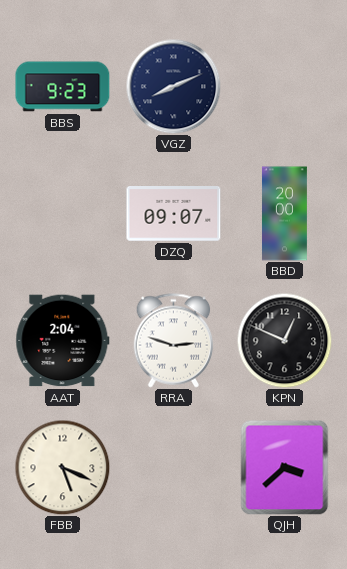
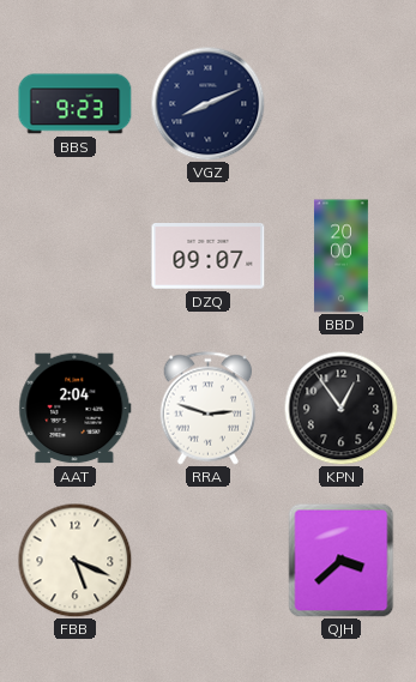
KPN: 12:49 -> 12:54 (340, 408)
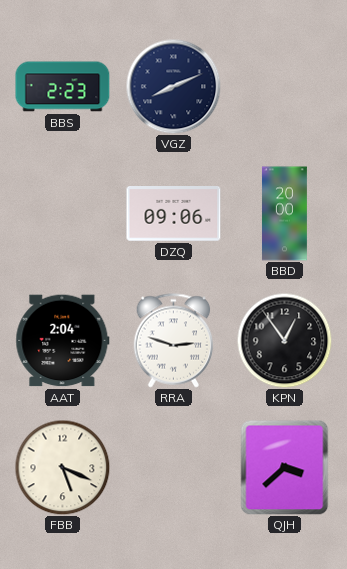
BBS: 9:23 -> 2:23 (63, 87)
DZQ: 09:07 -> 09:06 (174, 214)
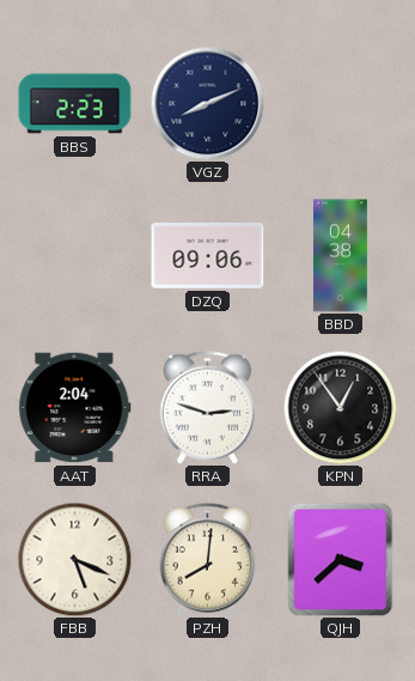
BBD: 20:00 -> 04:38 (340, 256)
PZH: none -> 8:01 (208, 560)
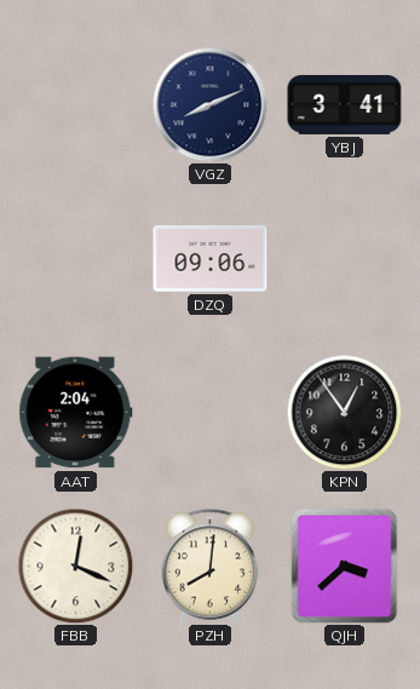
BBS: 2:23 -> none (75, 104)
YBJ: none -> 3:41 (345, 104)
BBD: 04:38 -> none (340, 256)
RRA: 2:48 -> none (208, 408)
FBB: 5:19 -> 12:19 (75, 565)
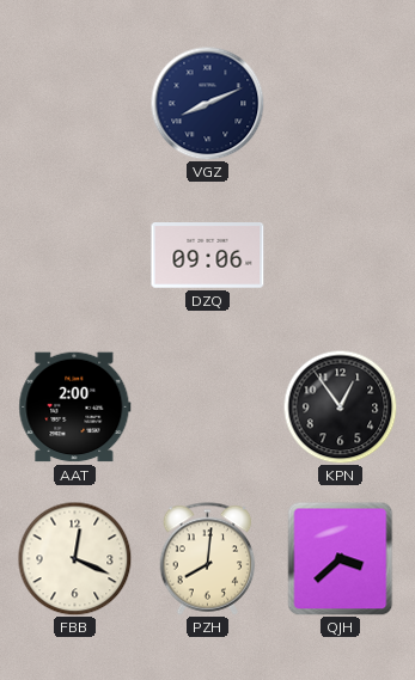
YBJ: 3:41 -> none (345, 104)
AAT: 2:04 -> 2:00 (75, 408)
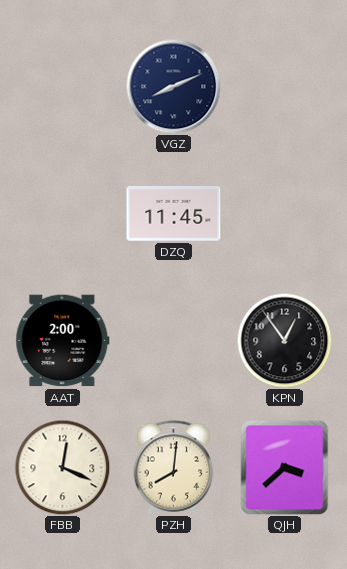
DZQ: 09:06 -> 11:45 (174, 214)
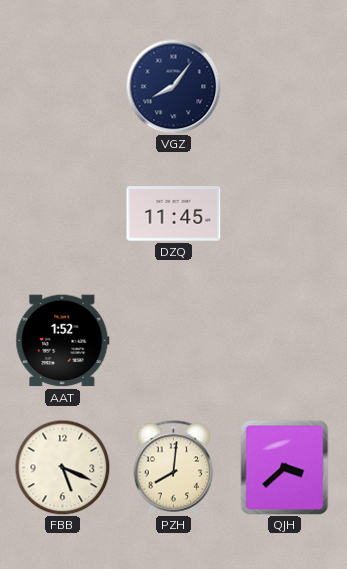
VGZ: 8:11 -> 8:06 (173, 86)
AAT: 2:00 -> 1:52 (63, 341)
KPN: 12:54 -> none (284, 340)
FBB: 12:19 -> 5:19 (62, 467)
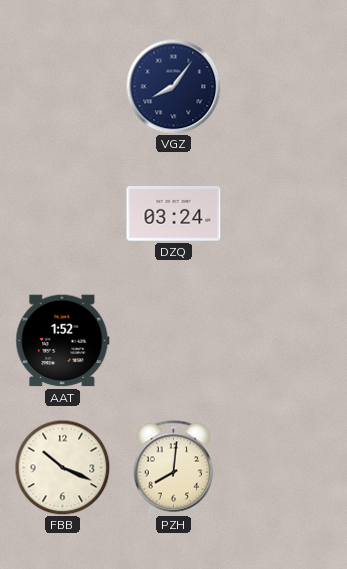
DZQ: 11:45 -> 03:24 (174, 214)
FBB: 5:19 -> 10:19 (62, 467)
QJH: 3:38 -> none (285, 467)
